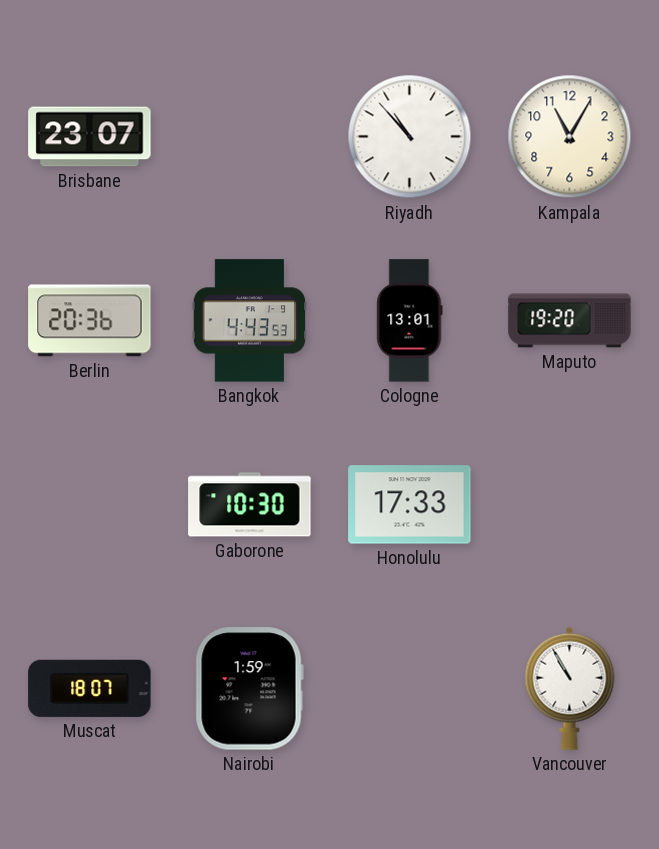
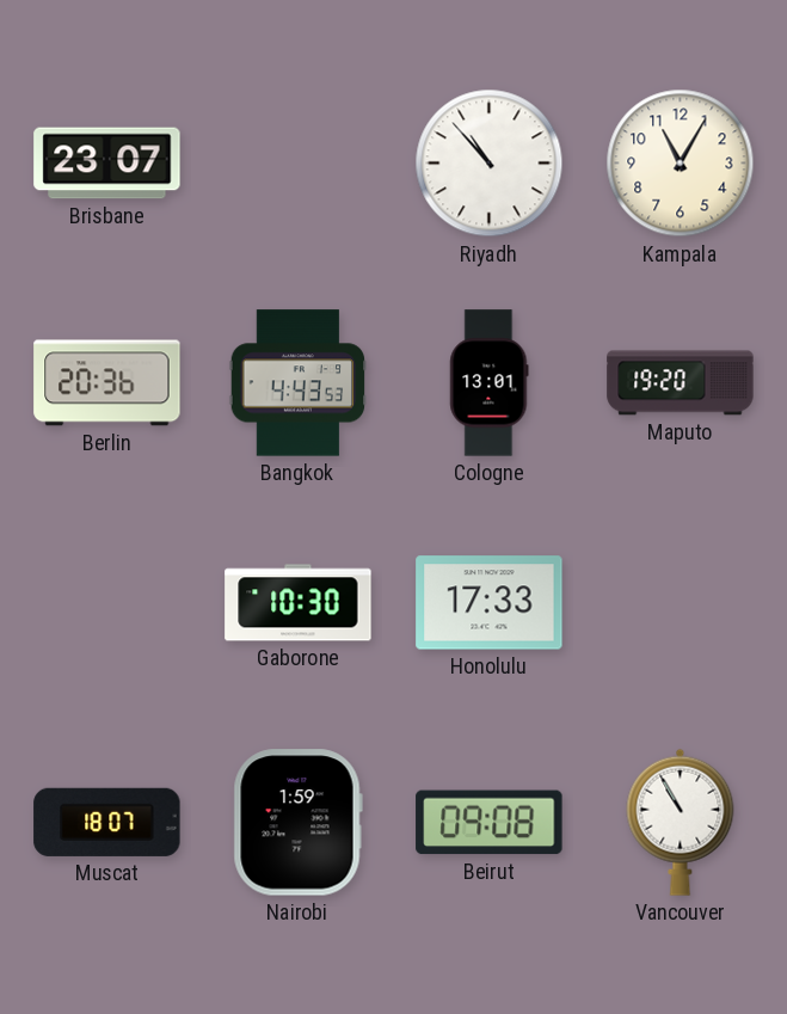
Beirut: none -> 09:08 (490, 823)
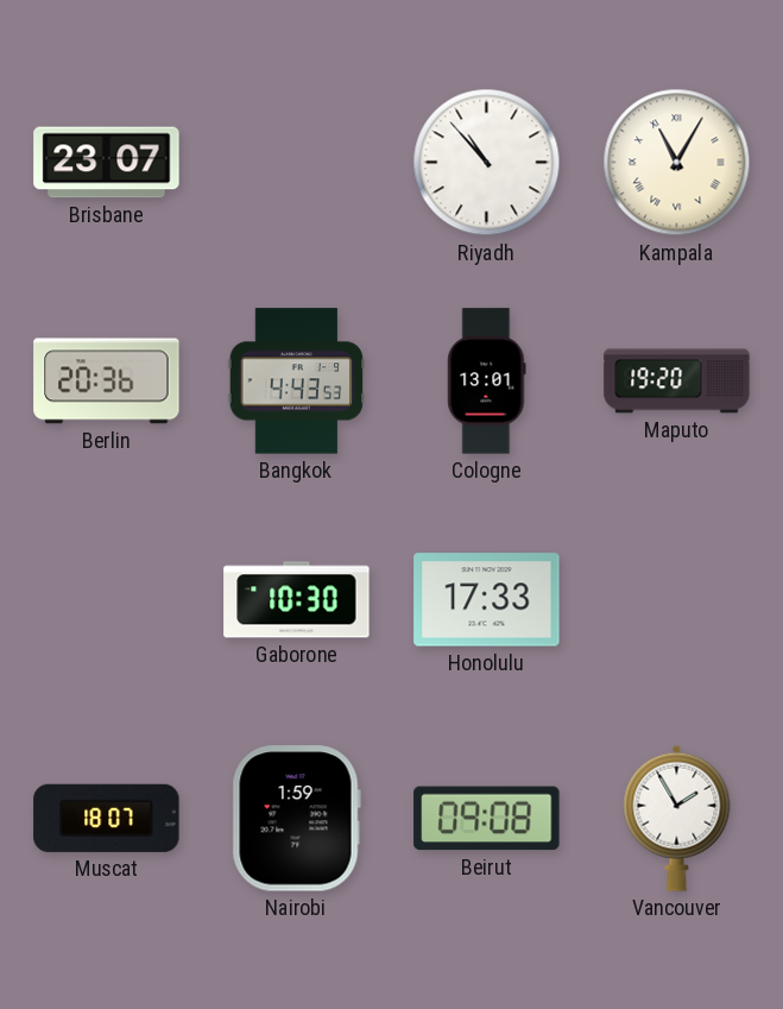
Kampala numerals: Arabic -> Roman (677, 163)
Vancouver: 10:55 -> 1:55 (677, 818)
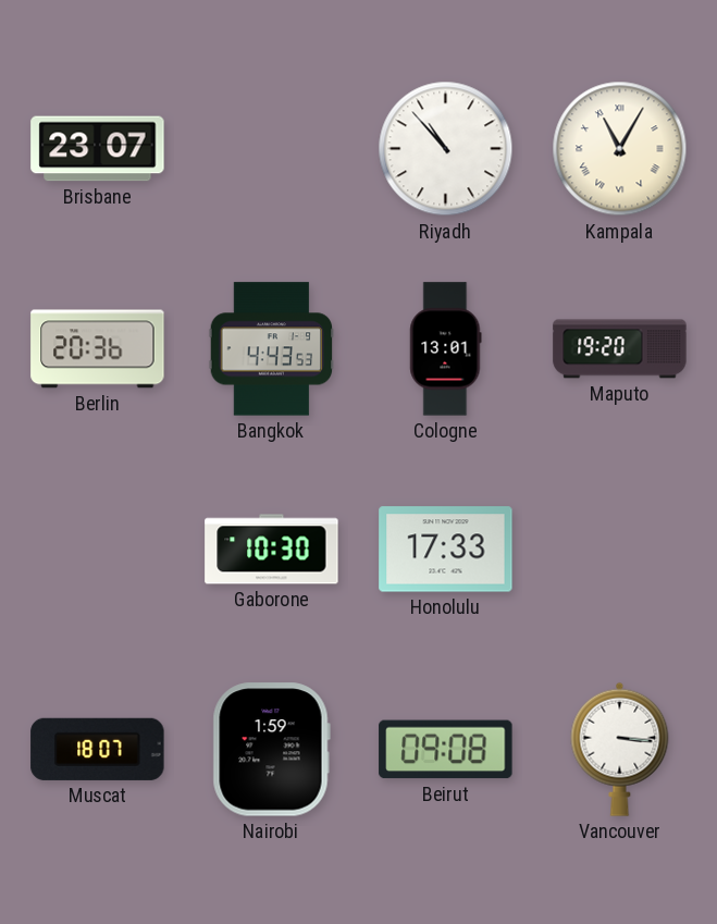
Vancouver: 1:55 -> 3:16 (620, 749)
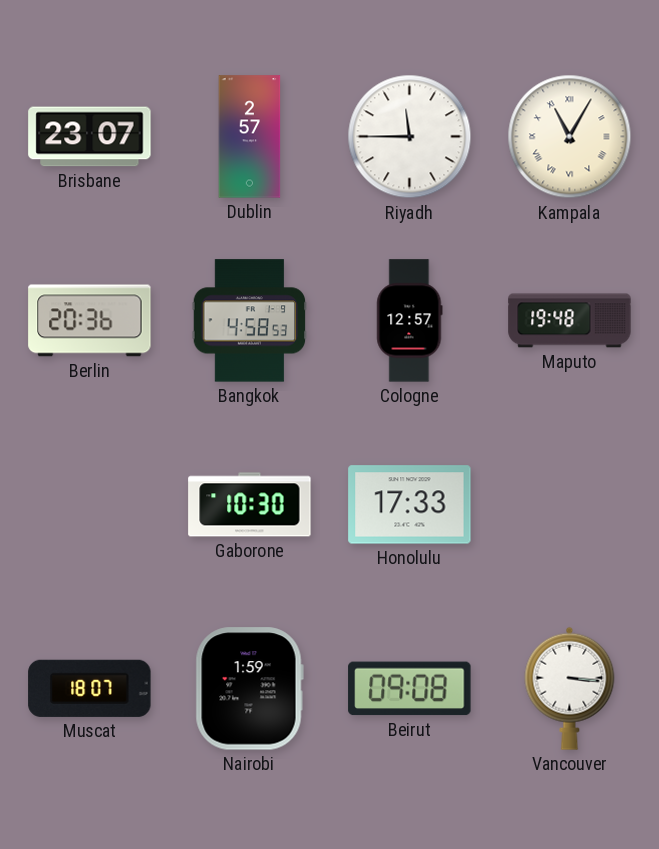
Dublin: none -> 2:57 (250, 137)
Riyadh: 10:53 -> 11:45 (410, 137)
Bangkok: 4:43 -> 4:58 (250, 321)
Cologne: 13:01 -> 12:57 (410, 321)
Maputo: 19:20 -> 19:48 (570, 321)
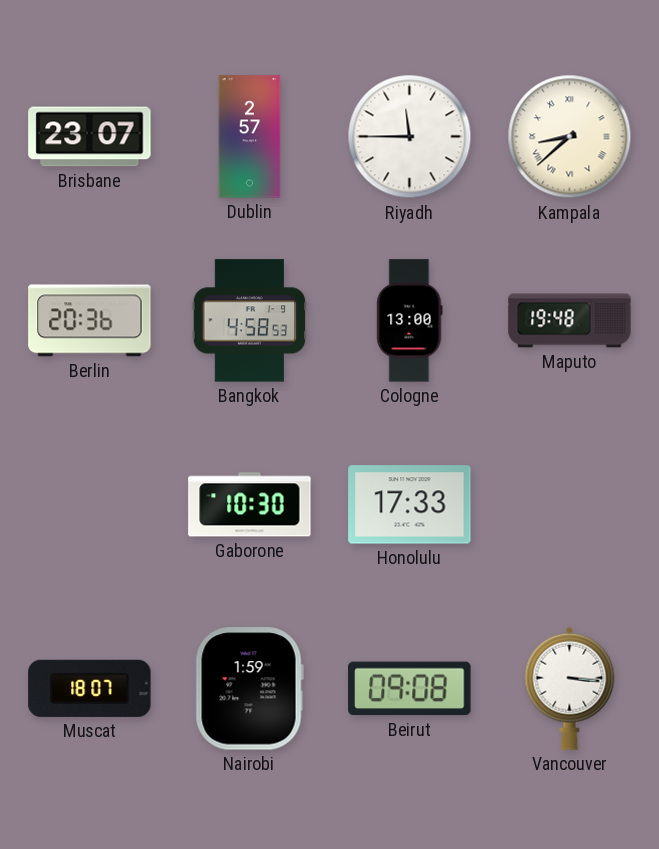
Kampala: 11:05 -> 8:38 (570, 137)
Cologne: 12:57 -> 13:00 (410, 321)
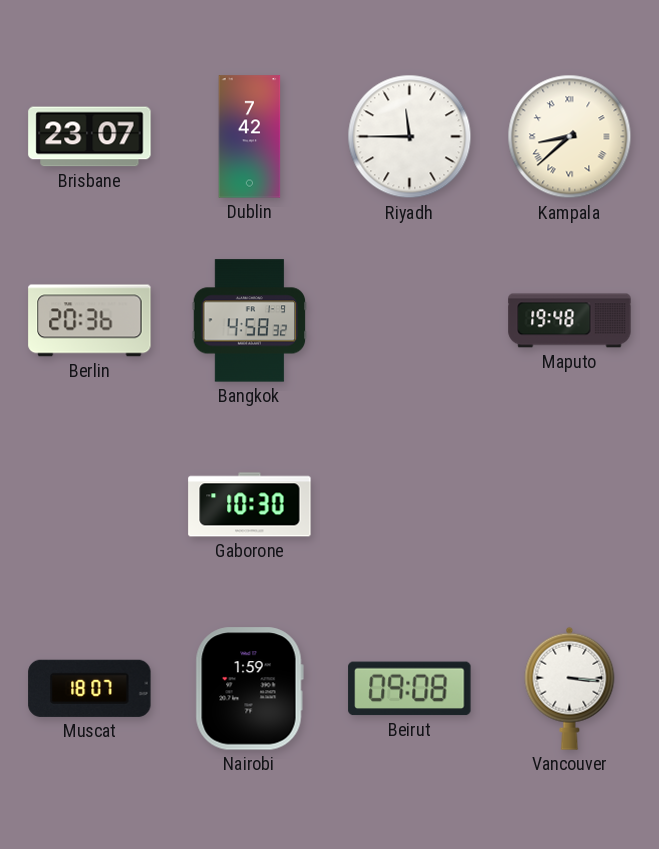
Dublin: 2:57 -> 7:42 (250, 137)
Bangkok: 4:58:53 -> 4:58:32 (250, 321)
Cologne: 13:00 -> none (410, 321)
Honolulu: 17:33 -> none (410, 505)
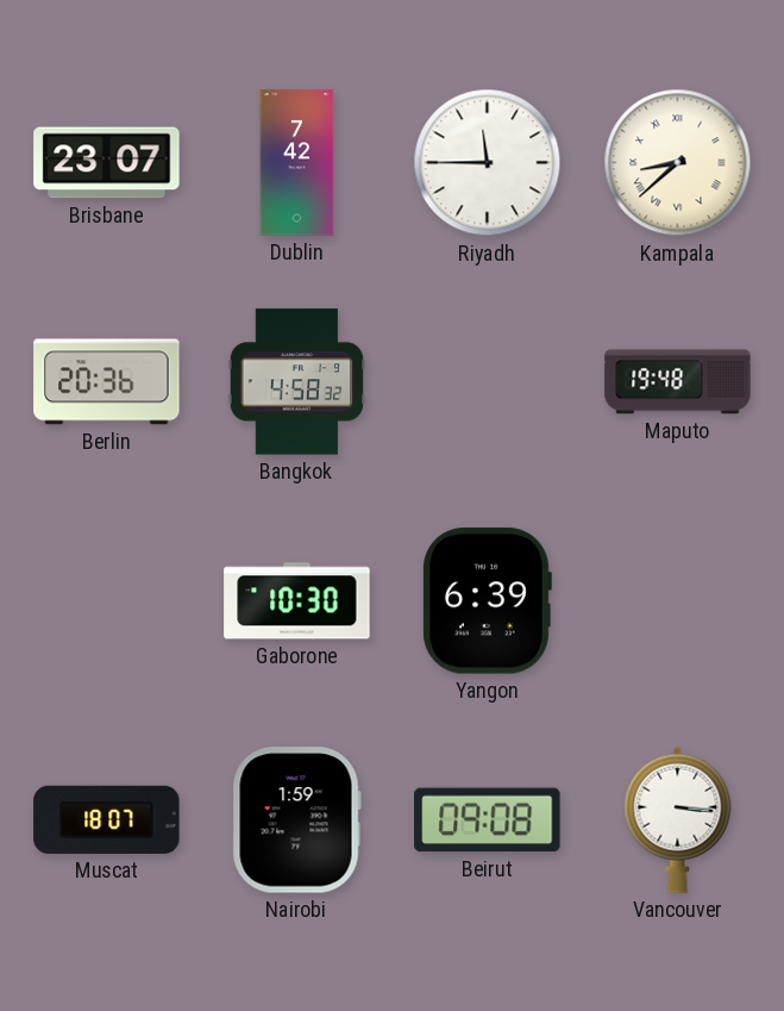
Yangon: none -> 6:39 (488, 601)
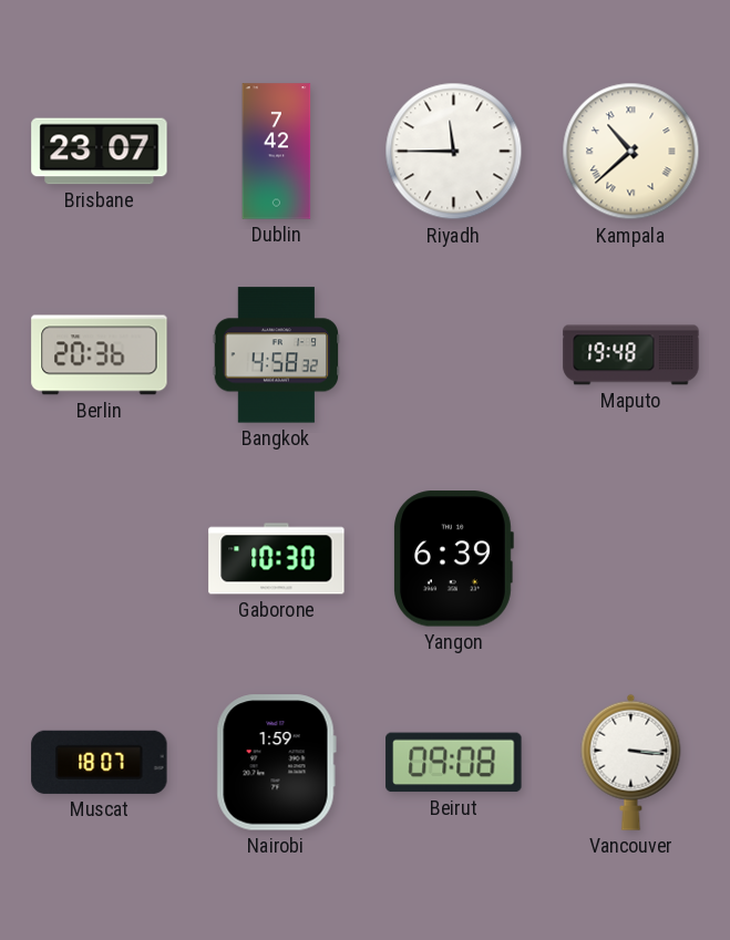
Kampala: 8:38 -> 10:38 (631, 152)
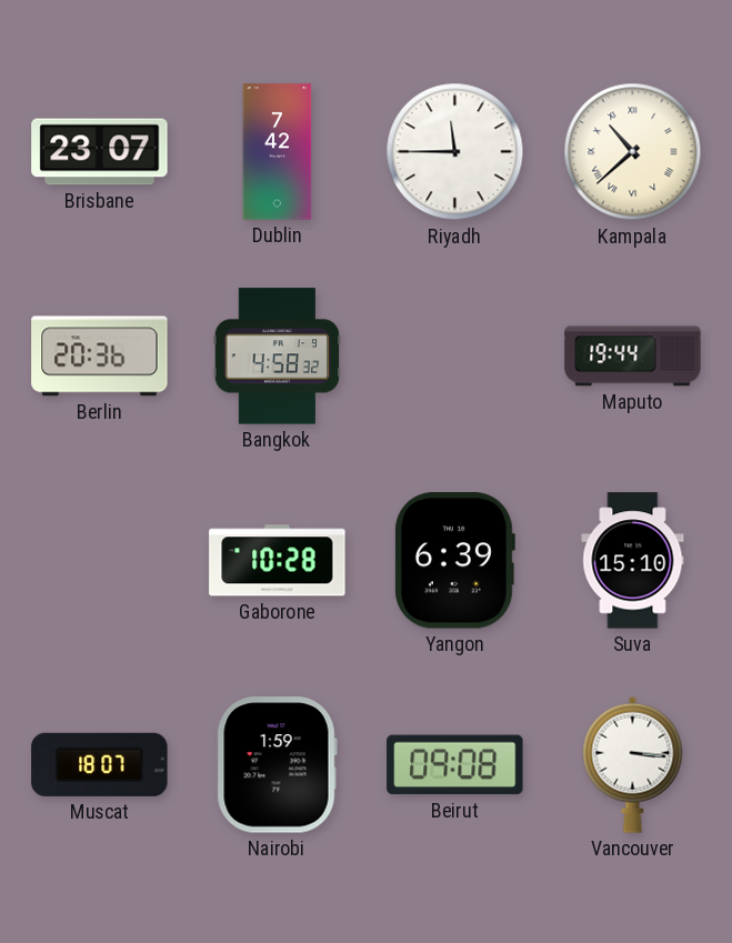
Maputo: 19:48 -> 19:44 (633, 357)
Gaborone: 10:30 -> 10:28 (278, 561)
Suva: none -> 15:10 (633, 561)
